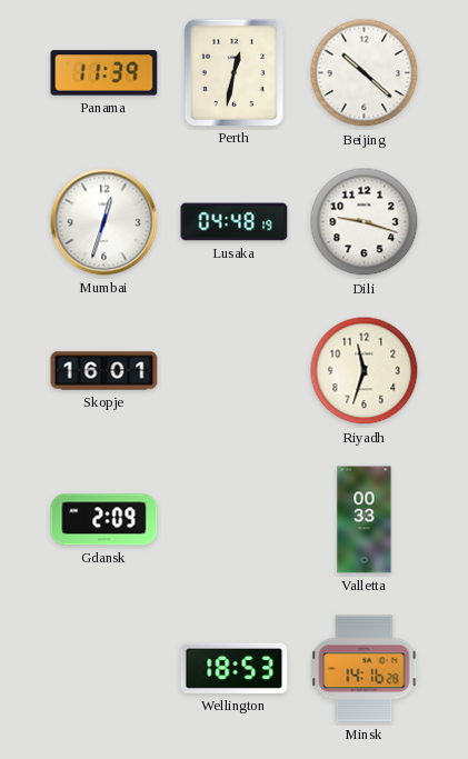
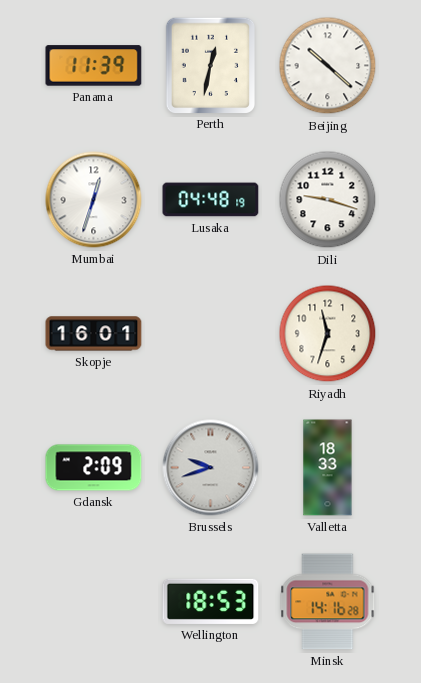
Brussels: none -> 9:42 (211, 468)
Valletta: 00:33 -> 18:33 (328, 468)
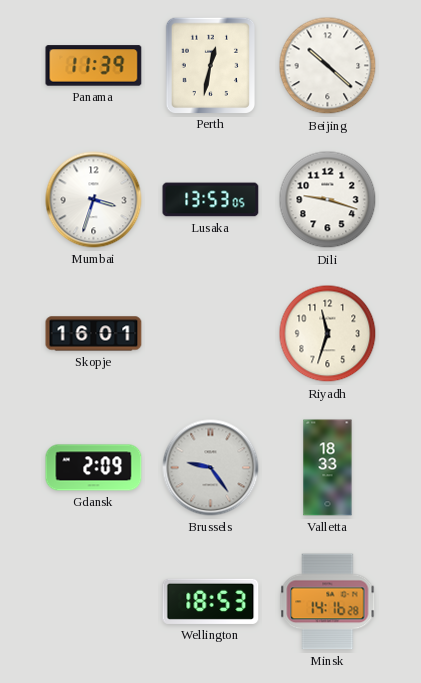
Mumbai: 12:33 -> 3:33 (94, 200)
Lusaka: 04:48 -> 13:53 (211, 200)
Brussels: 9:42 -> 9:24 (211, 468)
